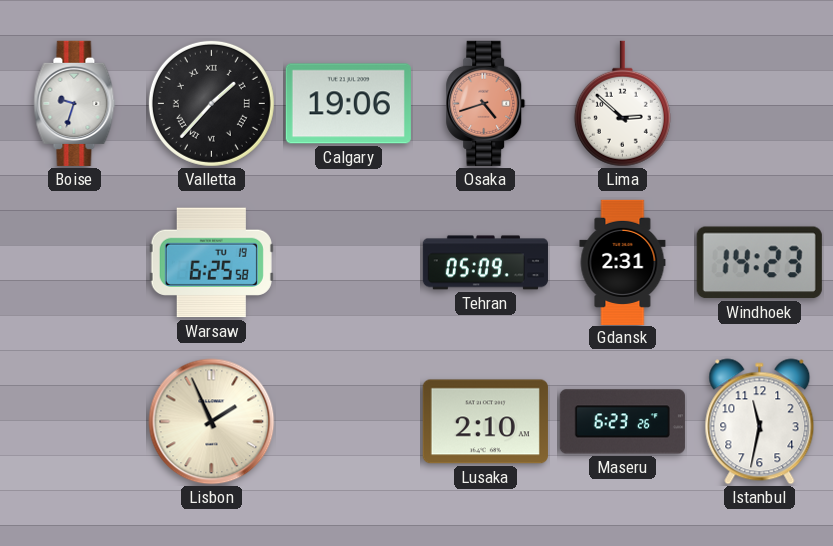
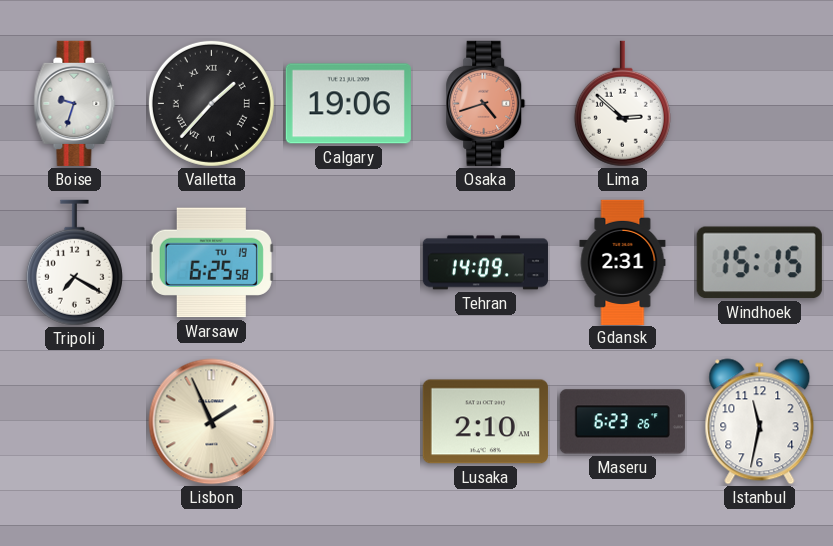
Tripoli: none -> 7:20 (74, 263)
Tehran: 05:09 -> 14:09 (485, 263)
Windhoek: 14:23 -> 15:15 (759, 263)
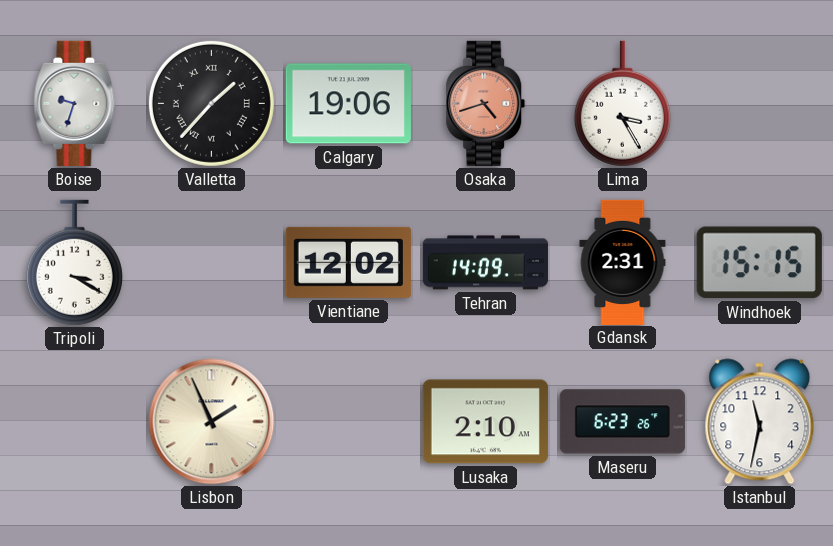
Lima: 2:52 -> 3:25 (622, 104)
Tripoli: 7:20 -> 3:20 (74, 263)
Warsaw: 6:25 -> none (211, 263)
Vientiane: none -> 12:02 (348, 262)
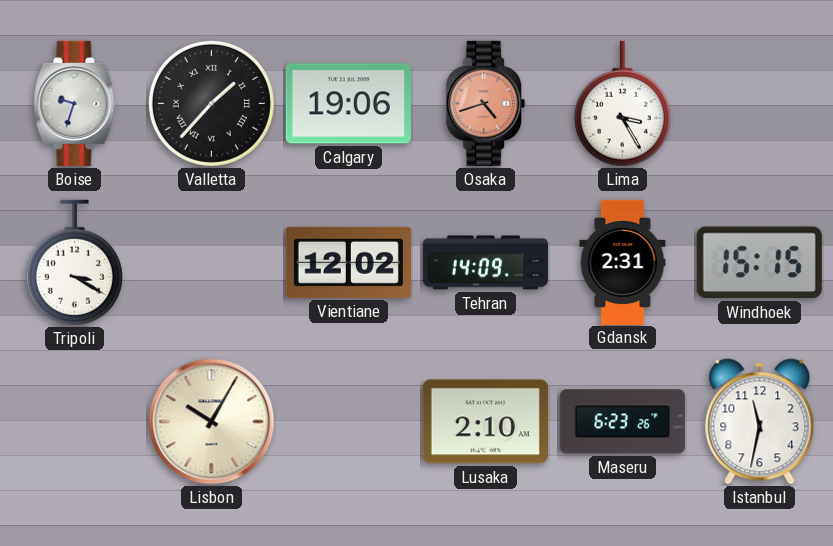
Lisbon: 1:56 -> 10:05 (212, 422)
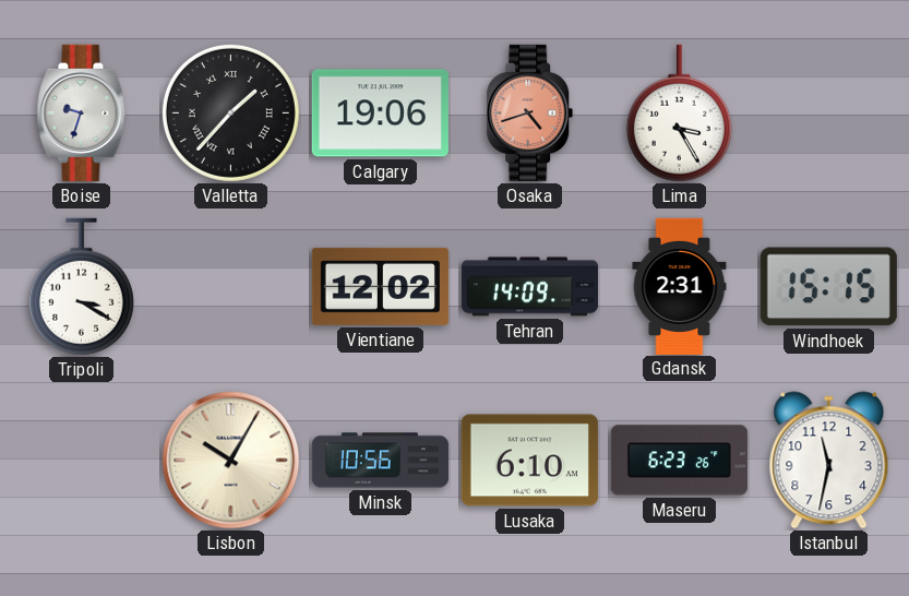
Minsk: none -> 10:56 (380, 461)
Lusaka: 2:10 -> 6:10 (529, 461)
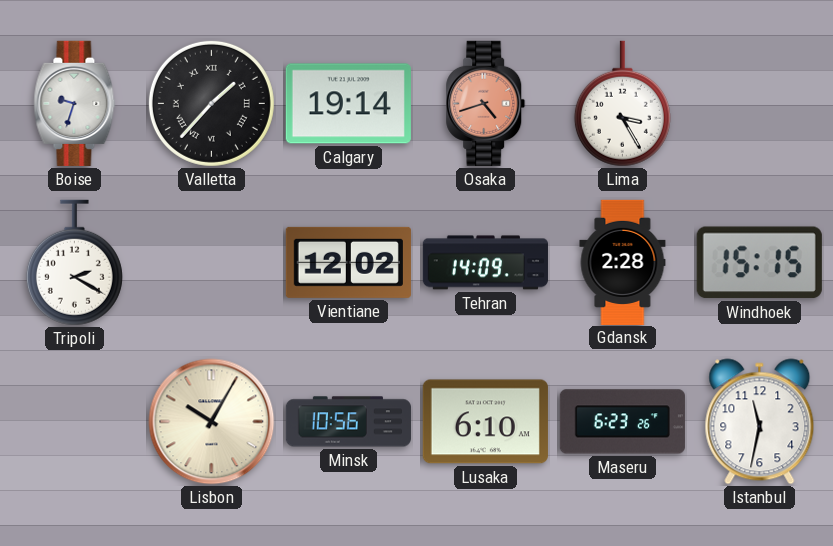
Calgary: 19:06 -> 19:14 (348, 104)
Tripoli: 3:20 -> 2:20 (74, 263)
Gdansk: 2:31 -> 2:28 (623, 262)
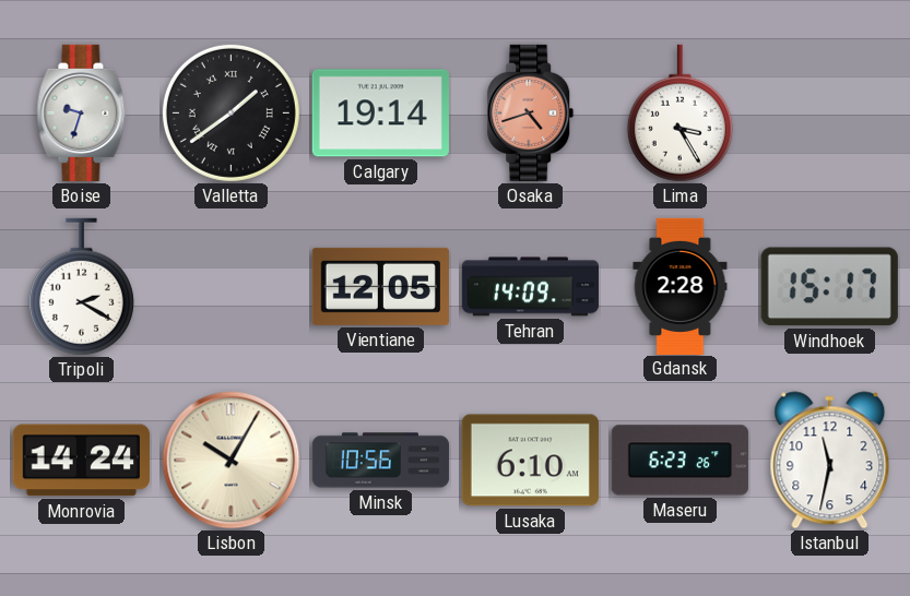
Valletta: 1:37 -> 1:39 (231, 112)
Vientiane: 12:02 -> 12:05 (380, 286)
Windhoek: 15:15 -> 15:17 (829, 287)
Monrovia: none -> 14:24 (81, 461)
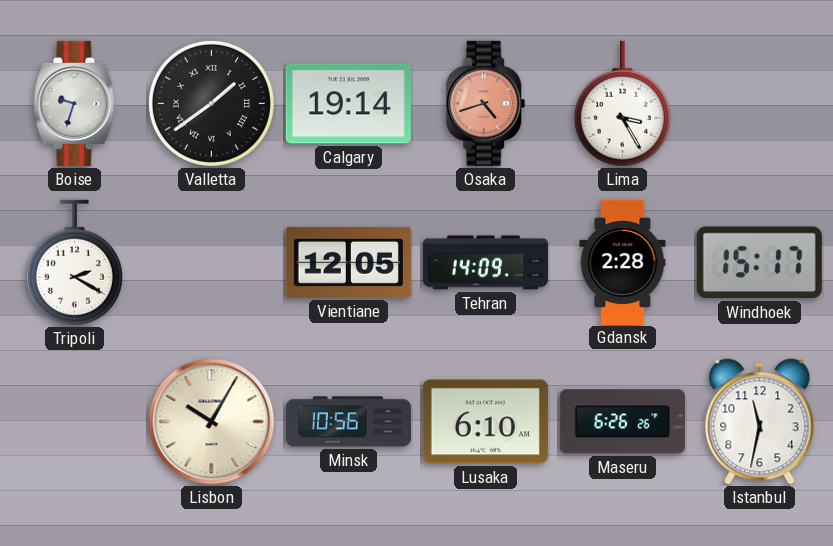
Monrovia: 14:24 -> none (81, 461)
Maseru: 6:23 -> 6:26 (622, 422)
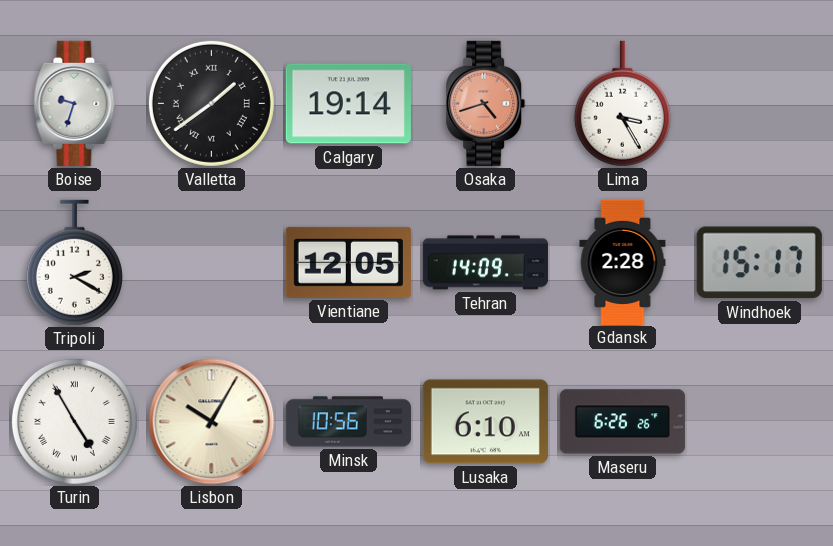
Turin: none -> 4:55 (74, 421)
Istanbul: 11:32 -> none (760, 422)
